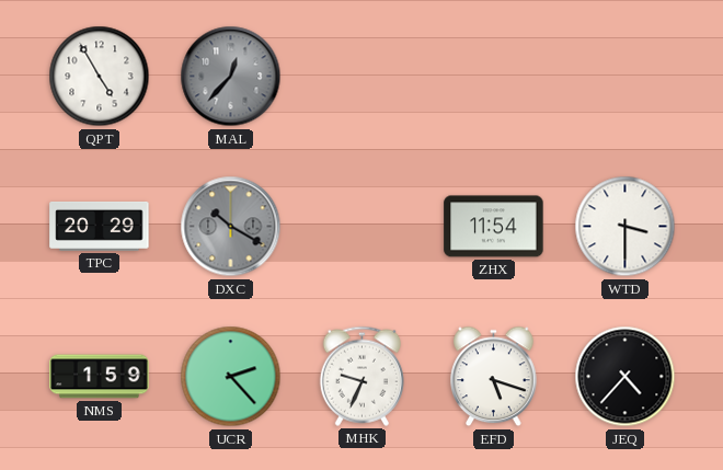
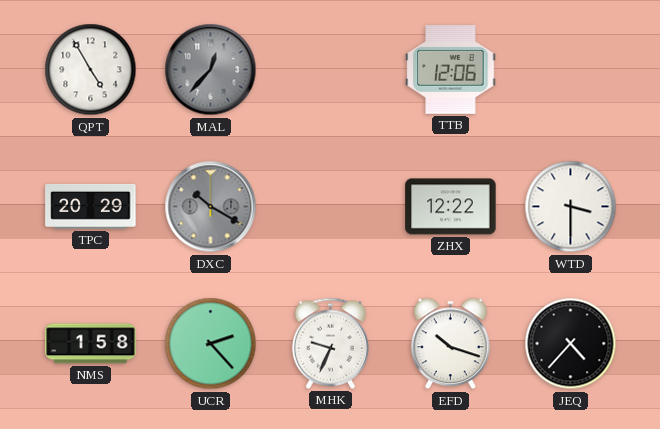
TTB: none -> 12:06 (451, 70)
ZHX: 11:54 -> 12:22 (451, 207)
NMS: 1:59 -> 1:58 (91, 344)
EFD: 5:18 -> 10:18 (451, 344)
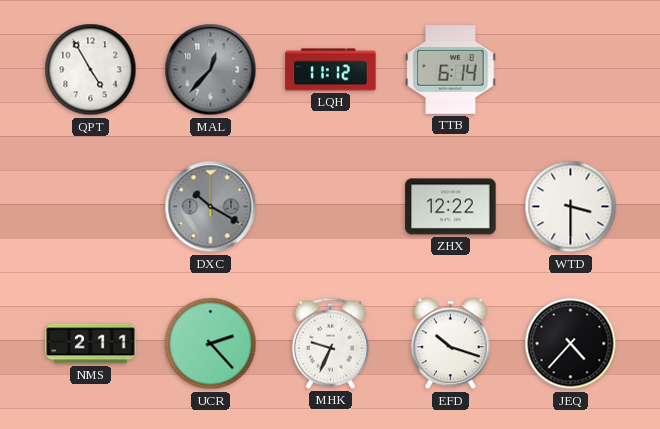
LQH: none -> 11:12 (331, 70)
TTB: 12:06 -> 6:14 (451, 70)
TPC: 20:29 -> none (91, 206)
NMS: 1:58 -> 2:11 (91, 344)
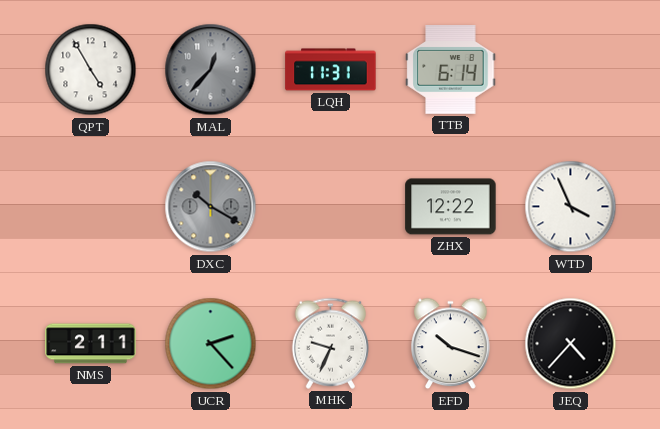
LQH: 11:12 -> 11:31 (331, 70)
WTD: 3:30 -> 3:56 (571, 207)
